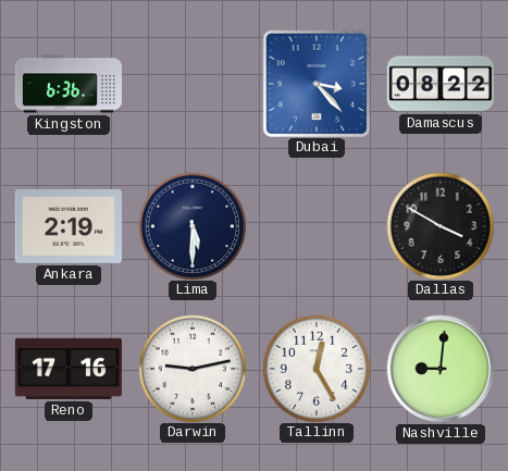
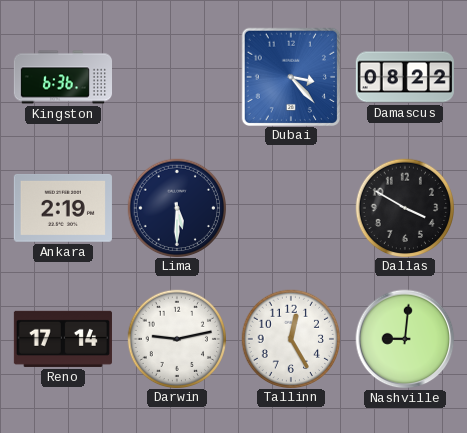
Reno: 17:16 -> 17:14 (63, 339)
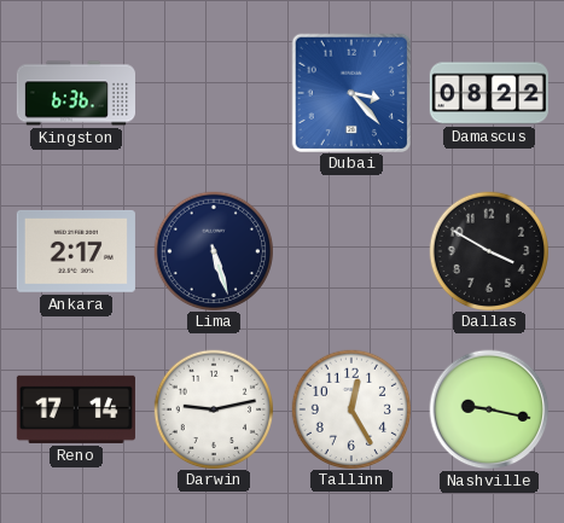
Ankara: 2:19 -> 2:17 (76, 251)
Lima: 5:30 -> 5:27 (213, 250)
Nashville: 9:01 -> 9:17 (489, 409)
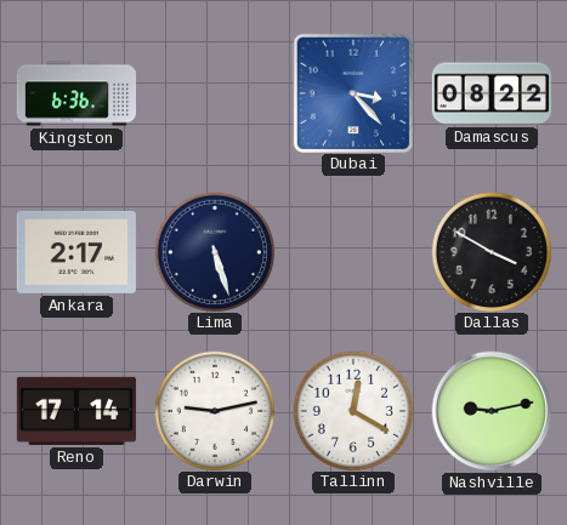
Tallinn: 12:25 -> 12:20 (352, 410)
Nashville: 9:17 -> 9:13 (492, 411)
